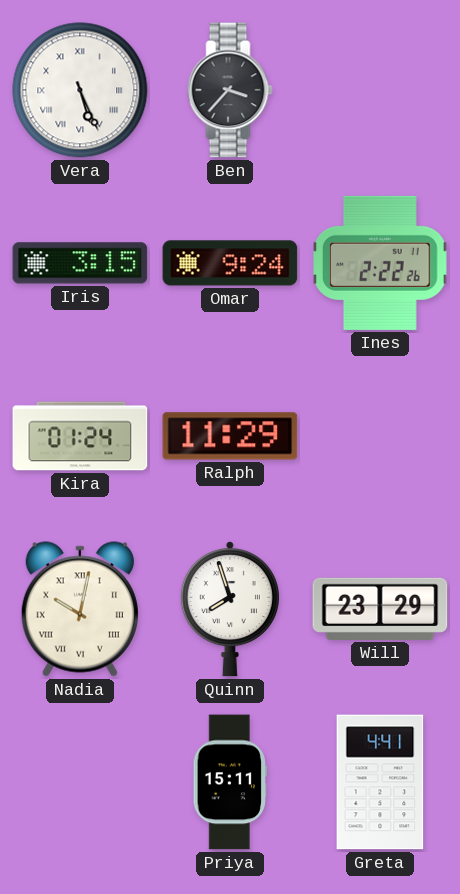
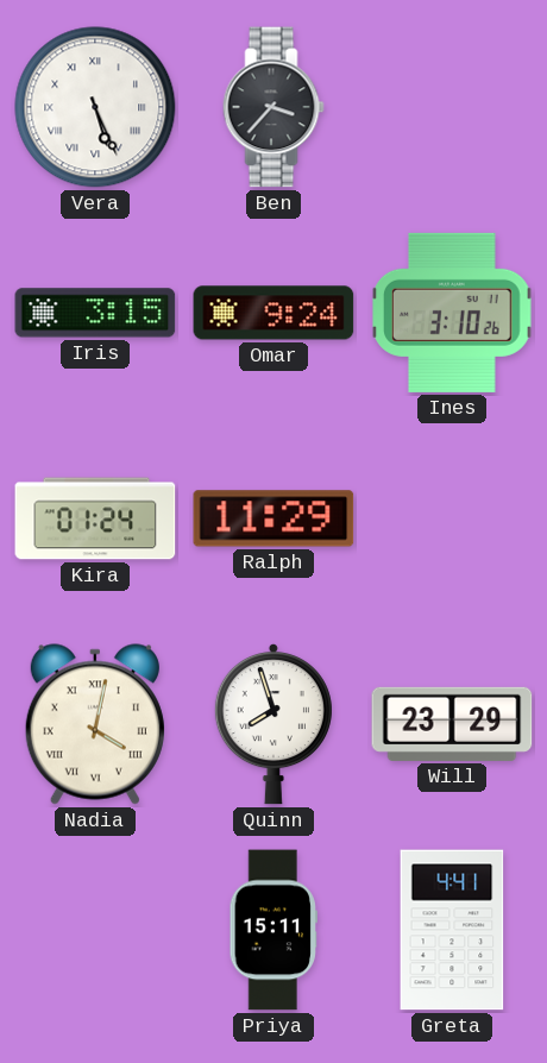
Ines: 2:22 -> 3:10 (453, 313)
Nadia: 10:02 -> 4:02 (95, 724)
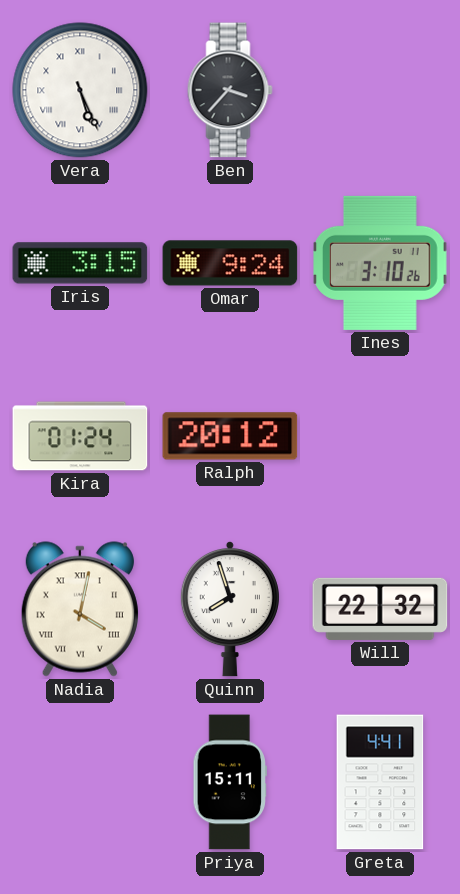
Ralph: 11:29 -> 20:12 (230, 436)
Will: 23:29 -> 22:32 (380, 609)
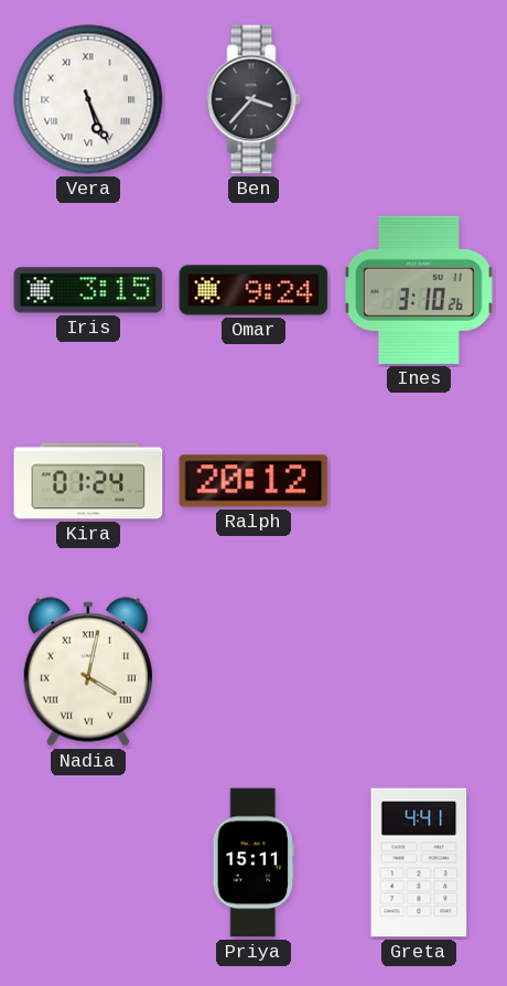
Quinn: 7:57 -> none (230, 609)
Will: 22:32 -> none (380, 609)
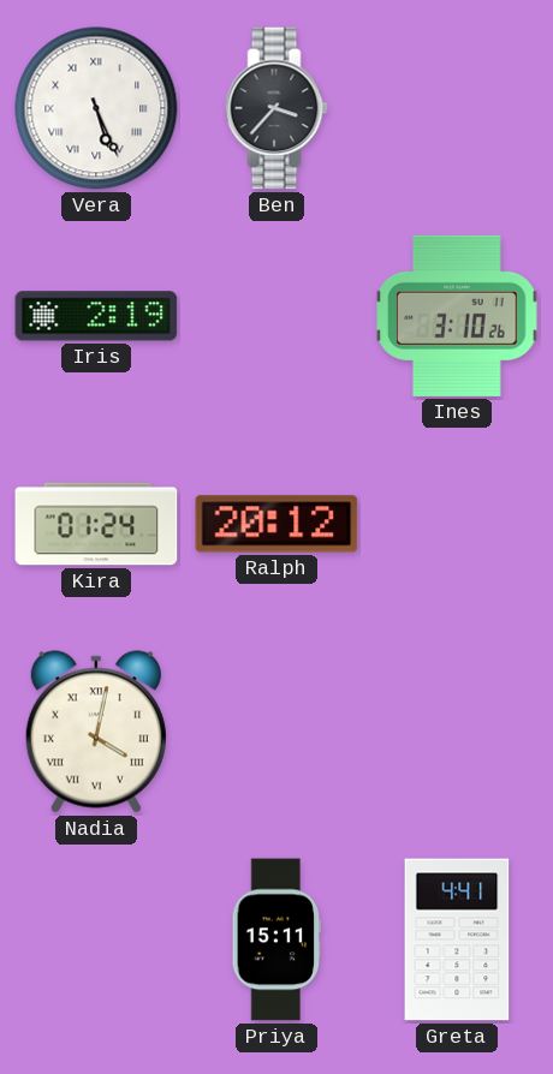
Iris: 3:15 -> 2:19 (96, 316)
Omar: 9:24 -> none (253, 290)
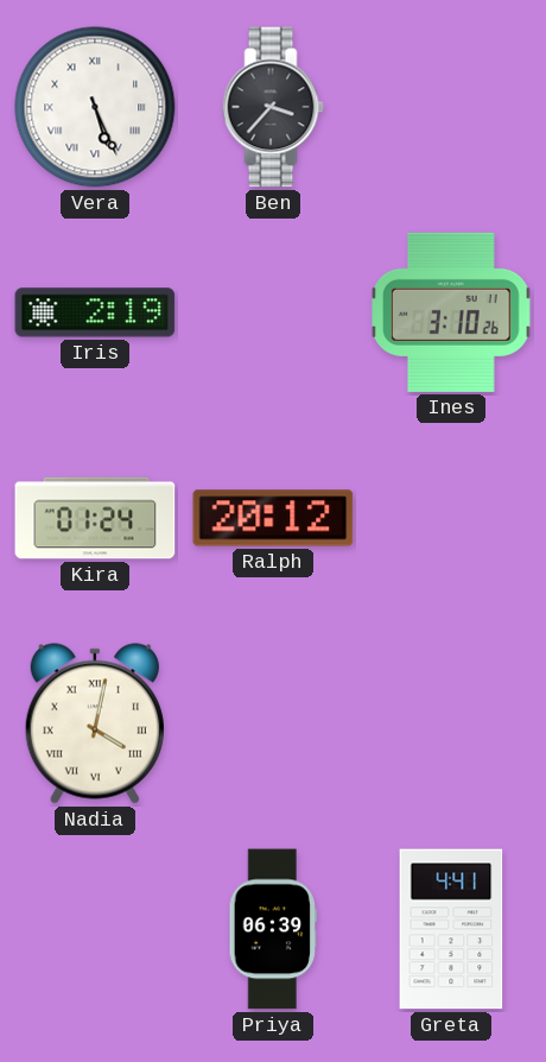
Priya: 15:11 -> 06:39 (272, 929)
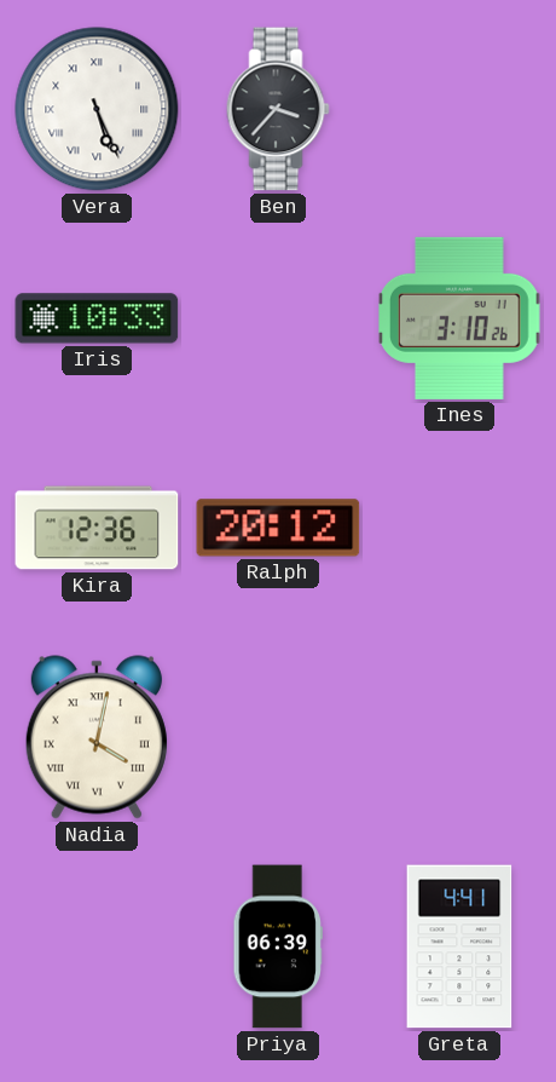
Iris: 2:19 -> 10:33 (97, 318)
Kira: 01:24 -> 12:36 (97, 528)
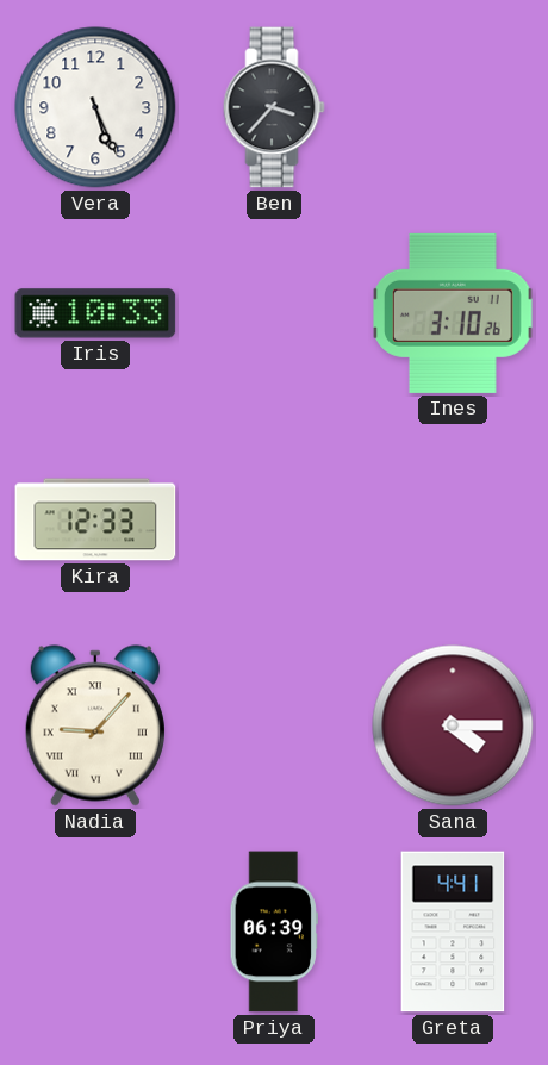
Vera numerals: Roman -> Arabic (95, 107)
Kira: 12:36 -> 12:33 (95, 519)
Ralph: 20:12 -> none (278, 528)
Nadia: 4:02 -> 9:07 (95, 725)
Sana: none -> 4:15 (453, 725)
